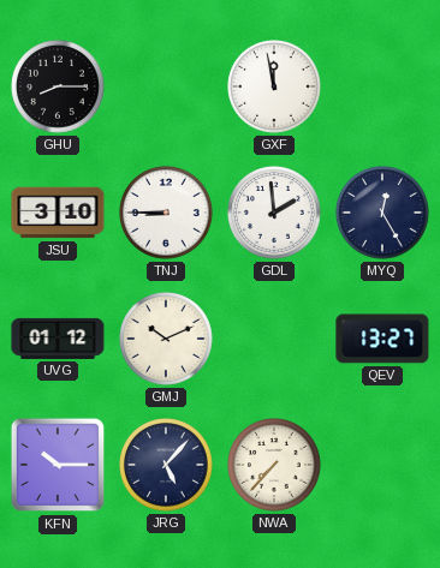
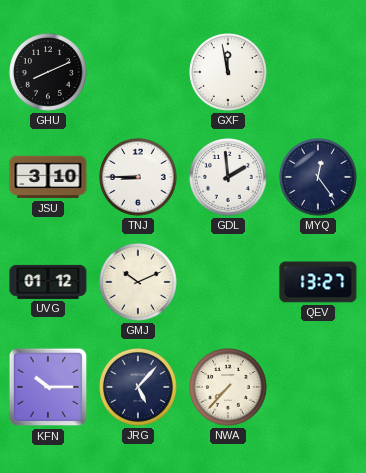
GHU: 8:15 -> 8:11 (49, 73)
MYQ: 12:25 -> 12:24 (319, 178)
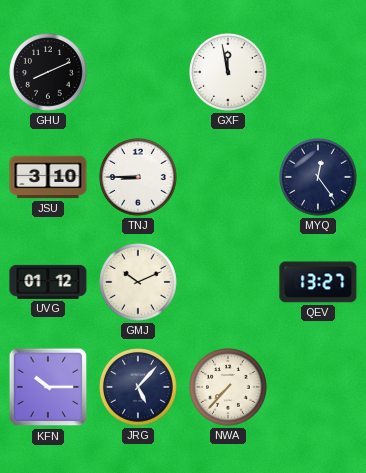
GDL: 1:59 -> none (229, 178)
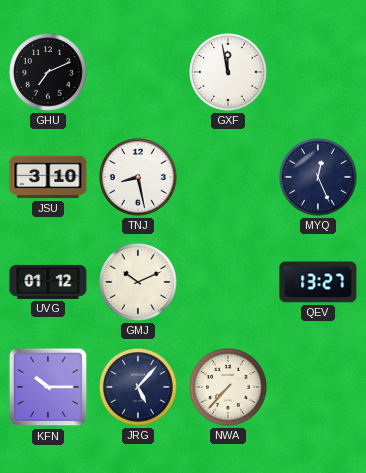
GHU: 8:11 -> 7:11 (49, 73)
TNJ: 8:45 -> 8:28 (139, 178)
MYQ: 12:24 -> 12:26 (319, 178)
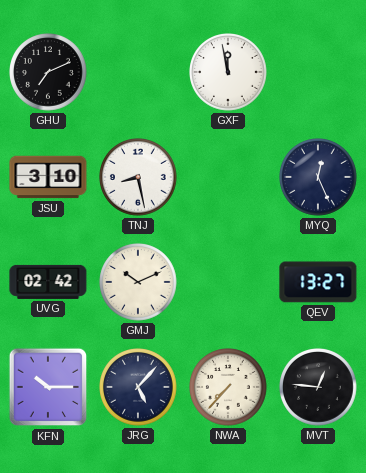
UVG: 01:12 -> 02:42 (48, 282)
MVT: none -> 12:46 (319, 388)
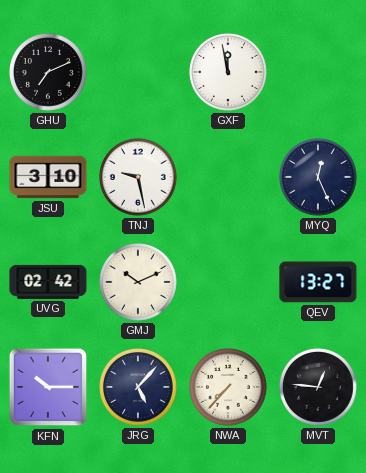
TNJ: 8:28 -> 9:28 (139, 178)
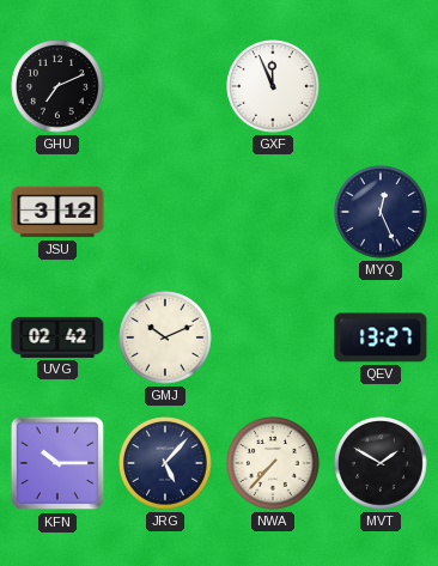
GXF: 11:58 -> 11:56 (274, 87)
JSU: 3:10 -> 3:12 (57, 212)
TNJ: 9:28 -> none (139, 178)
MVT: 12:46 -> 1:50 (382, 464)
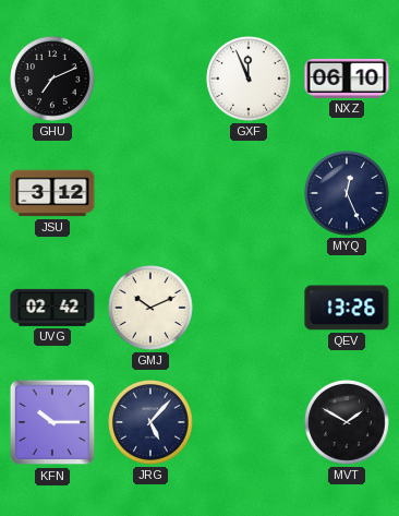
NXZ: none -> 06:10 (347, 79)
QEV: 13:27 -> 13:26 (347, 308)
NWA: 7:37 -> none (274, 464)
